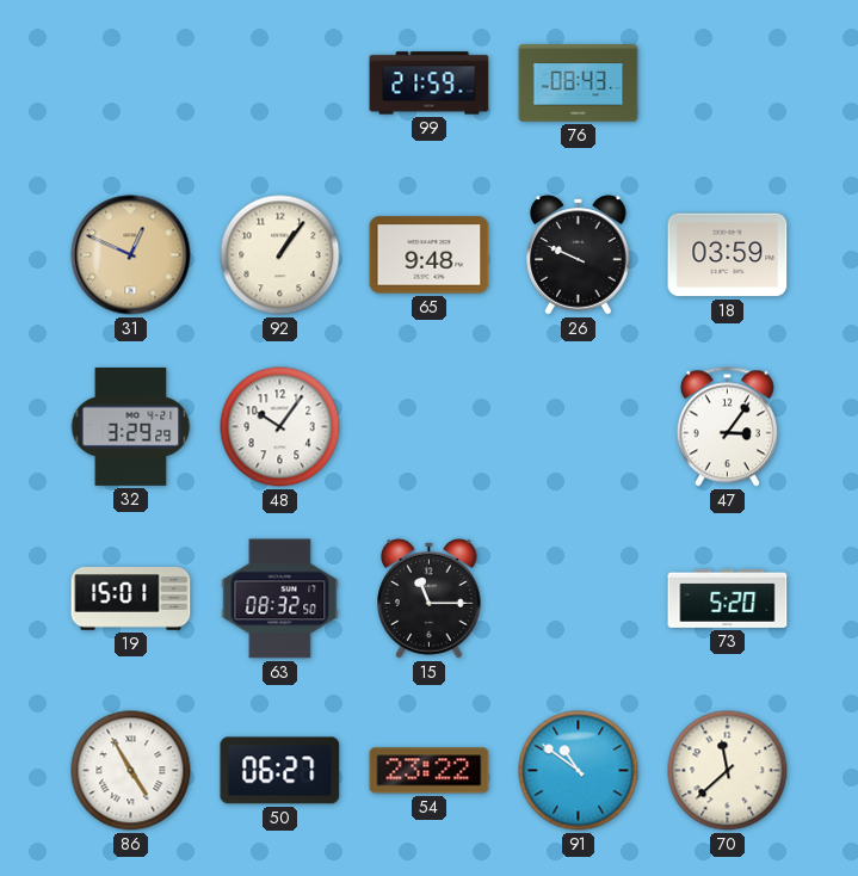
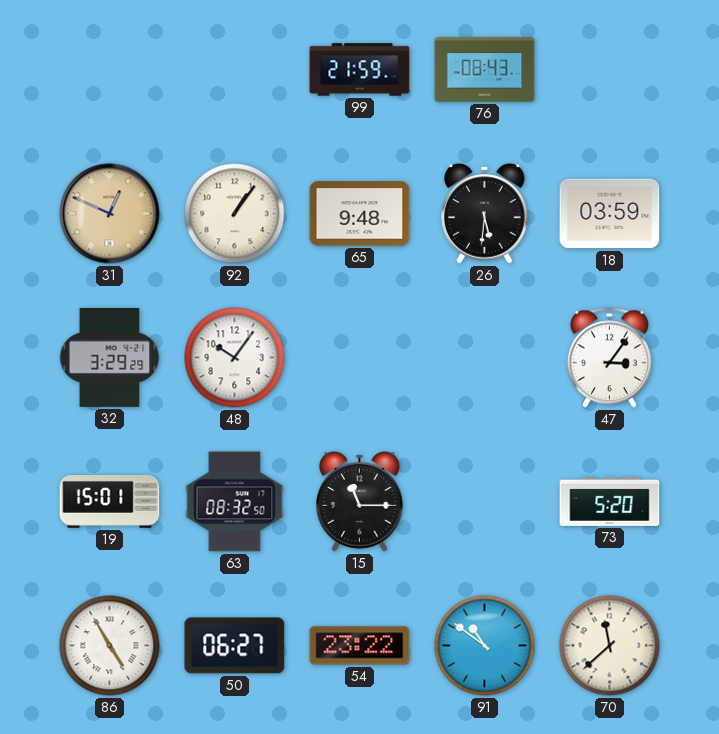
26: 9:49 -> 5:31 (485, 214)
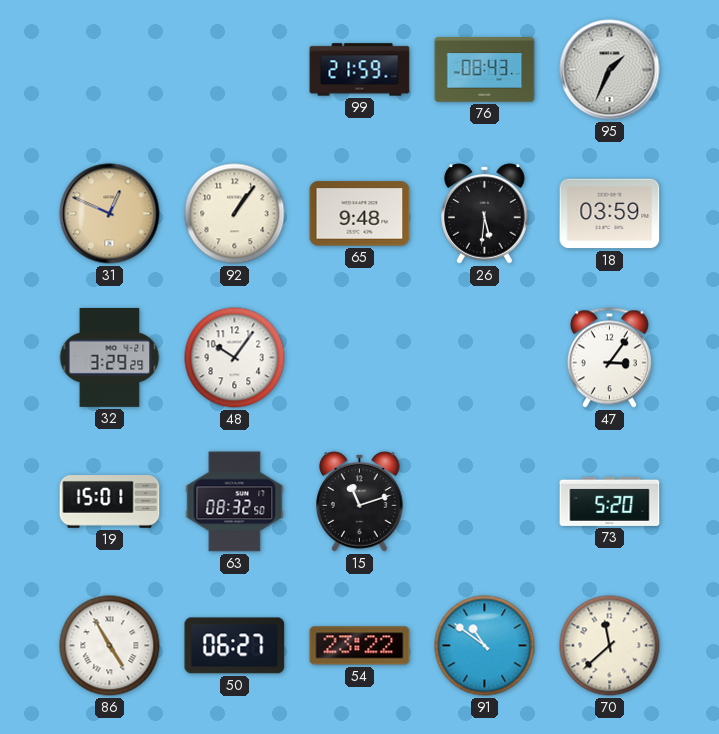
95: none -> 1:34 (610, 70)
15: 11:15 -> 11:12 (360, 502)
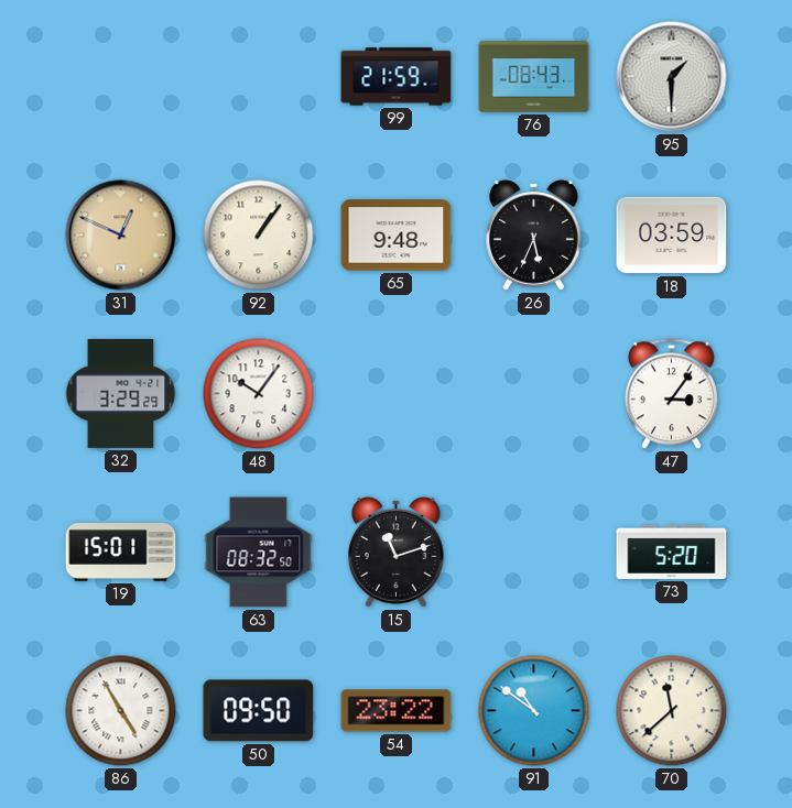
95: 1:34 -> 1:30 (672, 77)
26: 5:31 -> 5:34 (534, 236)
50: 06:27 -> 09:50 (259, 711)
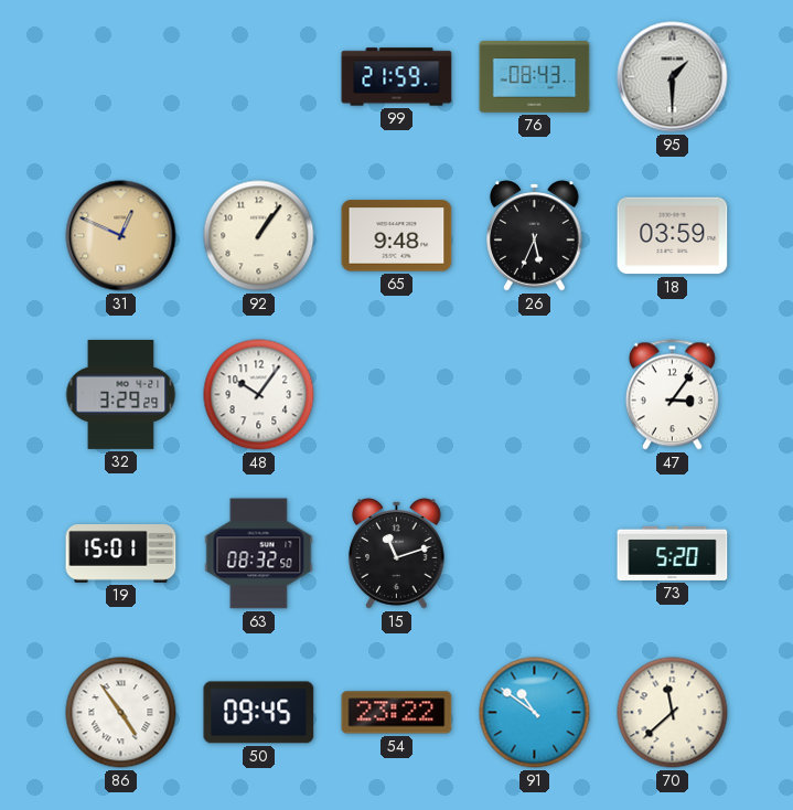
86: 4:55 -> 4:54 (121, 713)
50: 09:50 -> 09:45 (259, 713)
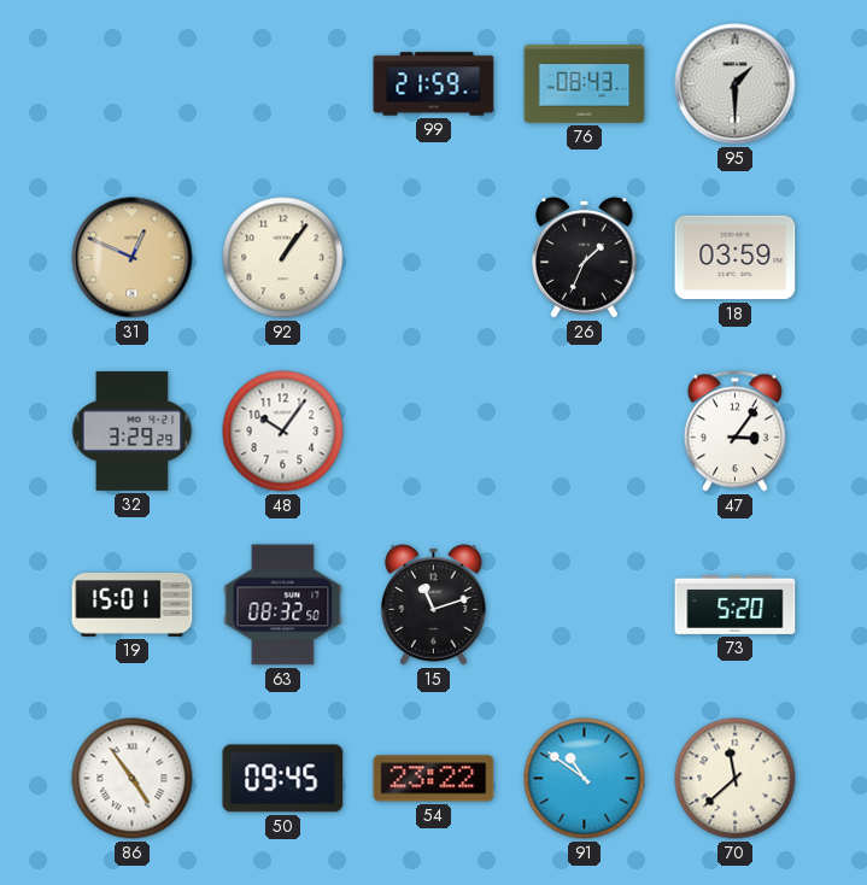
65: 9:48 -> none (397, 236)
26: 5:34 -> 1:34 (585, 258)
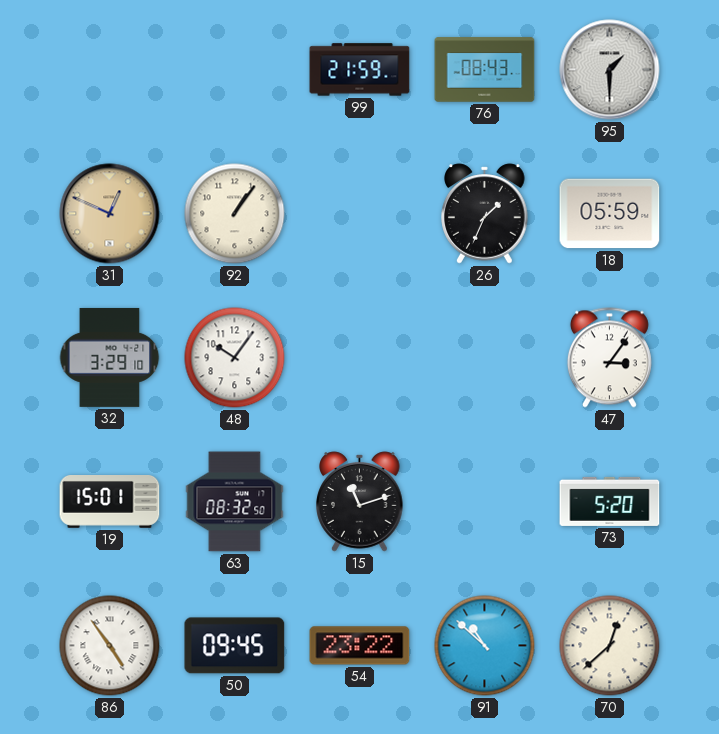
18: 03:59 -> 05:59 (610, 214)
32: 3:29:29 -> 3:29:10 (110, 357)
91: 10:51 -> 10:52 (485, 646)
70: 11:38 -> 12:38 (610, 646)
